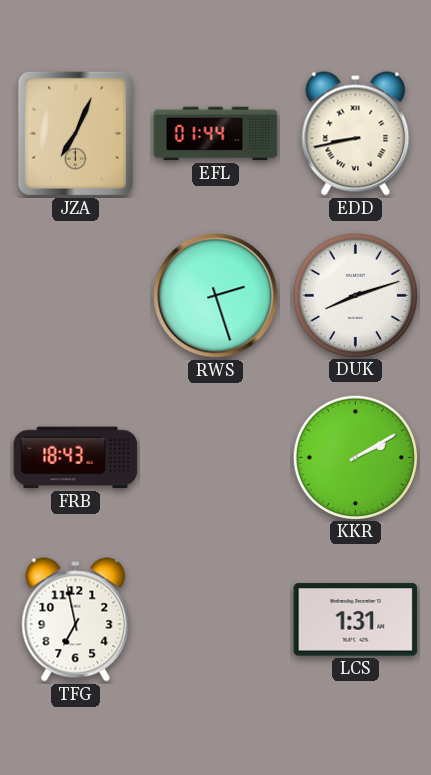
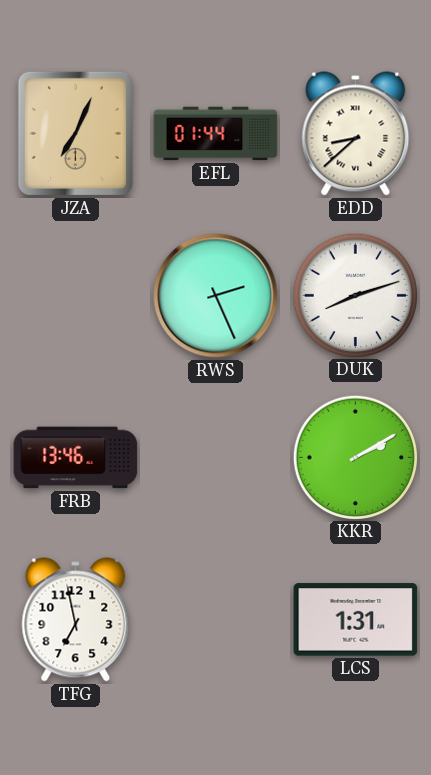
EDD: 8:43 -> 8:38 (356, 134)
RWS: 2:27 -> 2:26 (216, 296)
FRB: 18:43 -> 13:46 (76, 458)
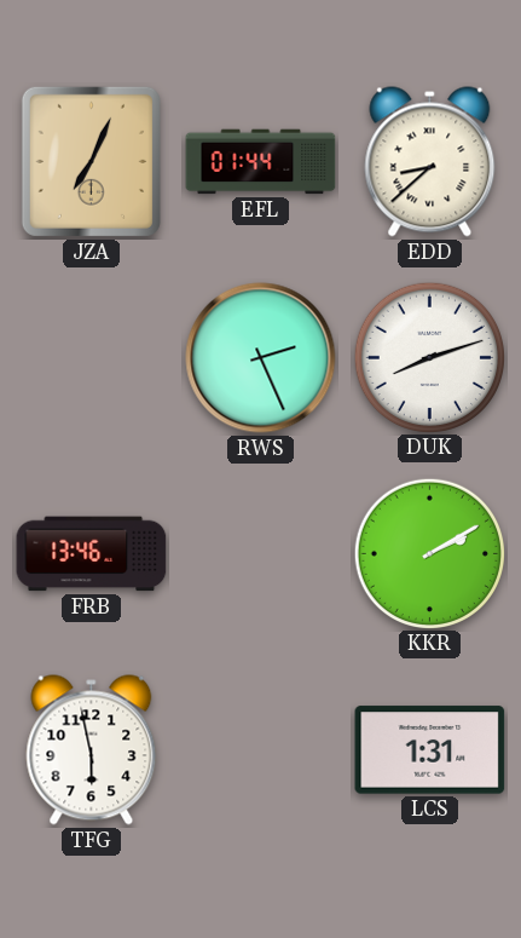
TFG: 6:58 -> 5:58 (92, 750)
